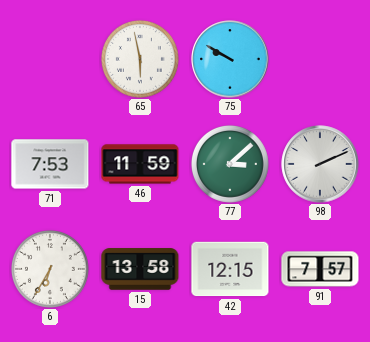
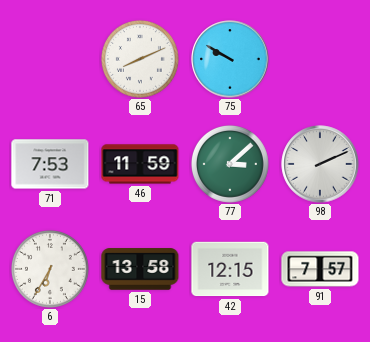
65: 5:58 -> 8:11 (140, 59)
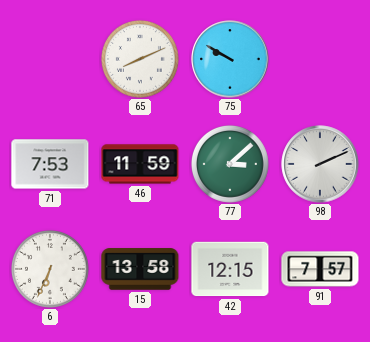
6: 6:35 -> 6:34 (50, 269)
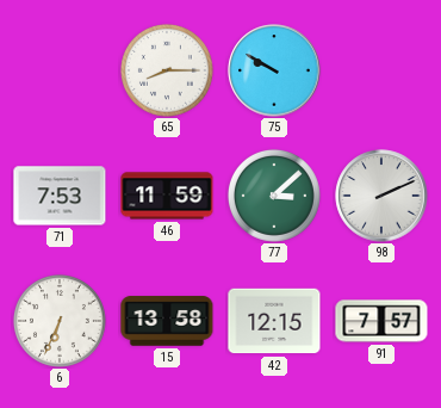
65: 8:11 -> 8:15 (167, 70)
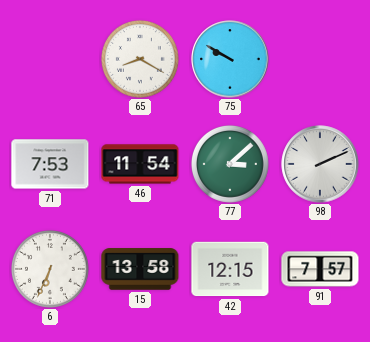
65: 8:15 -> 8:20 (140, 59)
46: 11:59 -> 11:54 (140, 164)
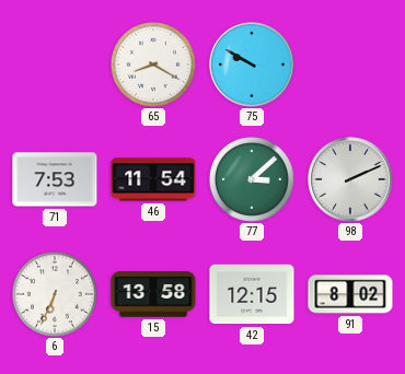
91: 7:57 -> 8:02 (350, 294)
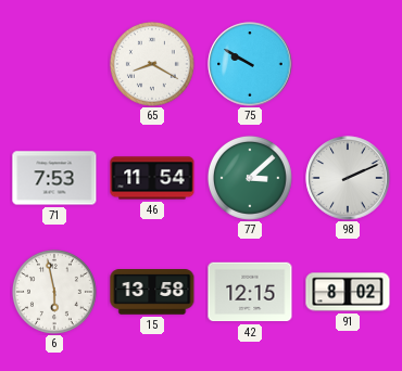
6: 6:34 -> 5:58 (54, 292)
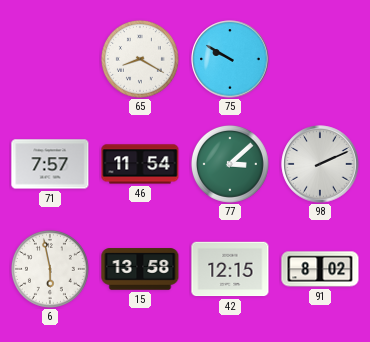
71: 7:53 -> 7:57 (50, 164)
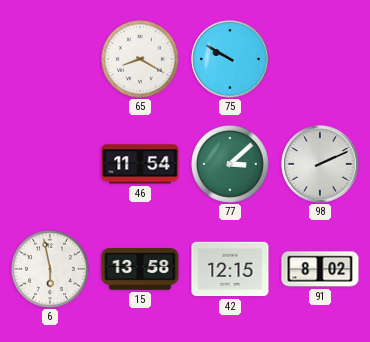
71: 7:57 -> none (50, 164)
